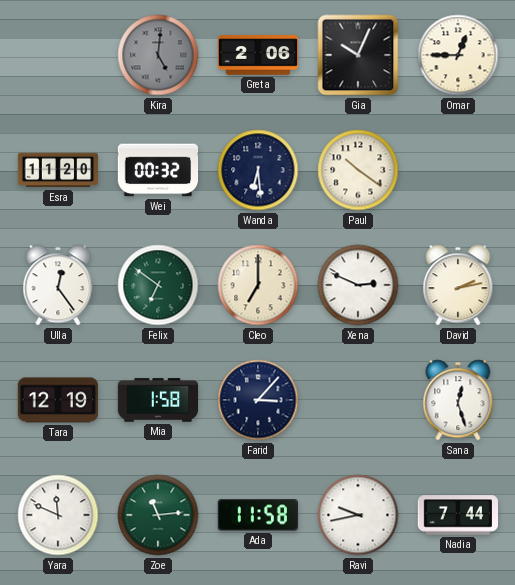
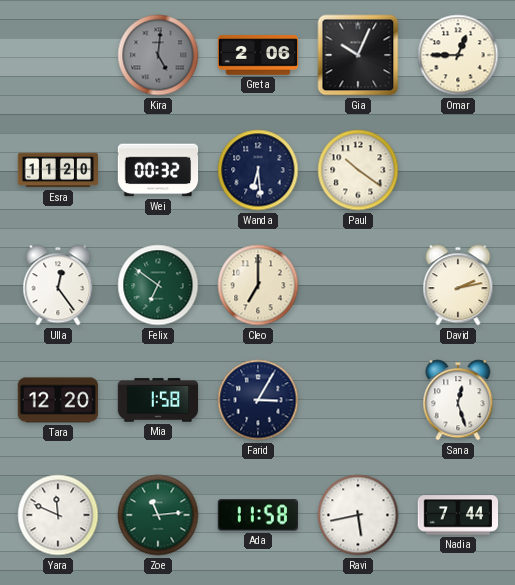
Xena: 2:49 -> none (358, 285)
Tara: 12:19 -> 12:20 (58, 400)
Farid: 3:07 -> 3:05 (258, 400)
Ravi: 9:43 -> 5:43 (358, 515)
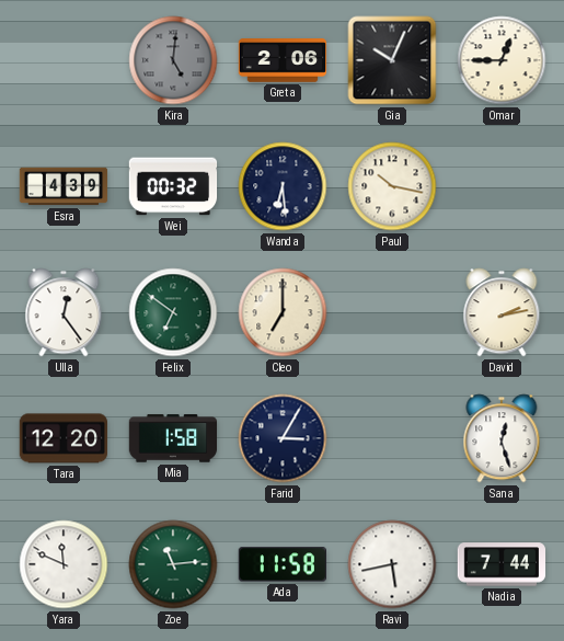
Esra: 11:20 -> 4:39 (64, 186)
Paul: 10:21 -> 10:17 (392, 186)
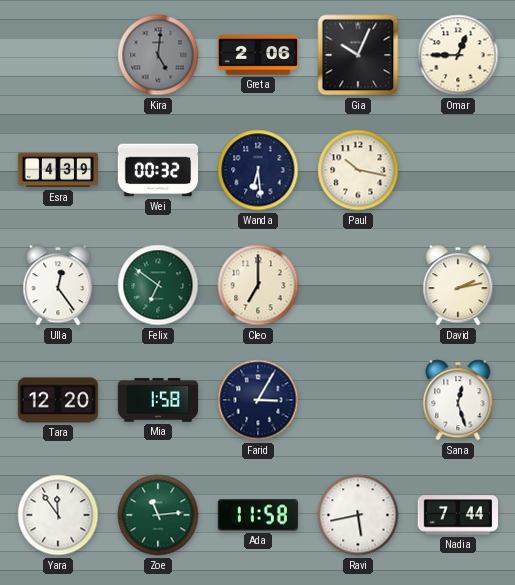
Yara: 11:49 -> 11:54 (58, 515)
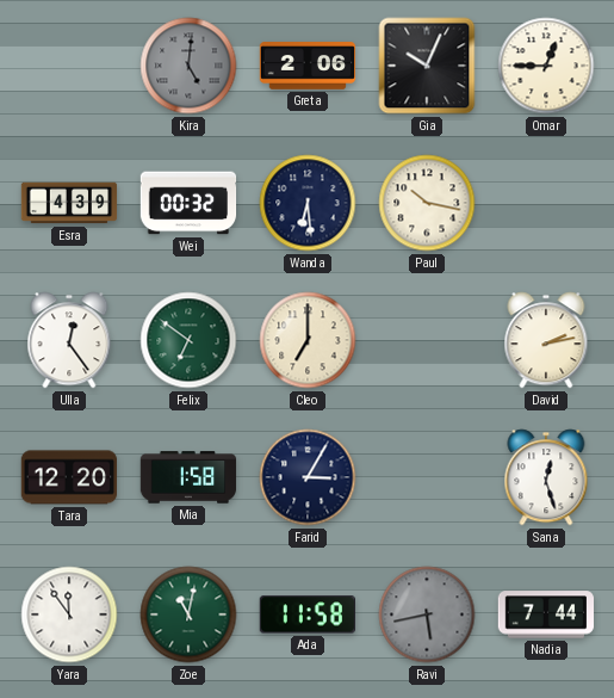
Zoe: 11:14 -> 11:02 (188, 614)
Ravi dial: white -> grey (427, 614)
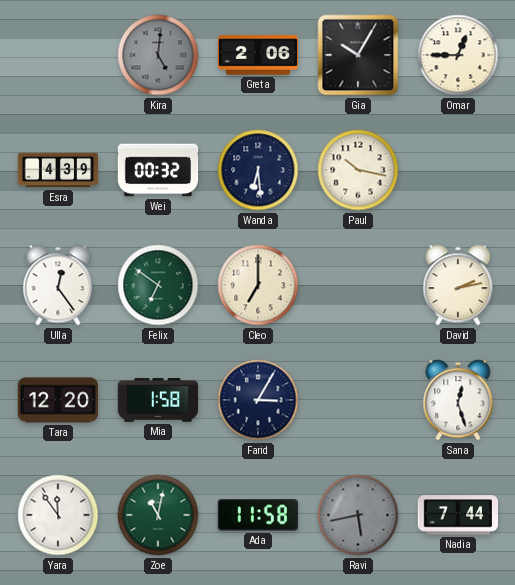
Gia: 10:04 -> 10:05 (358, 55)
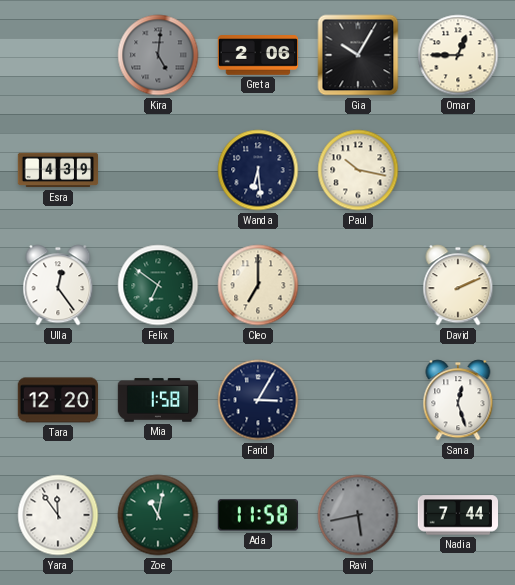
Wei: 00:32 -> none (158, 170)
David: 2:13 -> 2:11 (458, 285)
